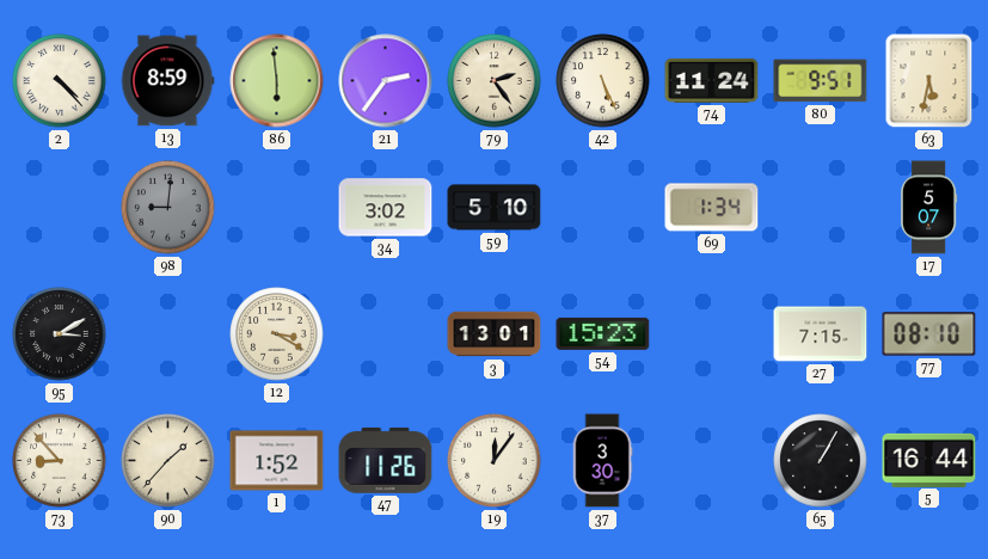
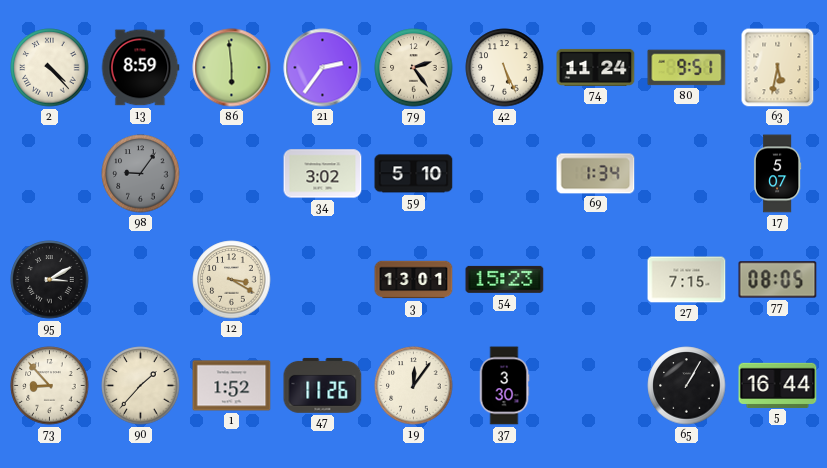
98: 9:01 -> 9:06 (141, 174)
77: 08:10 -> 08:05 (778, 280)
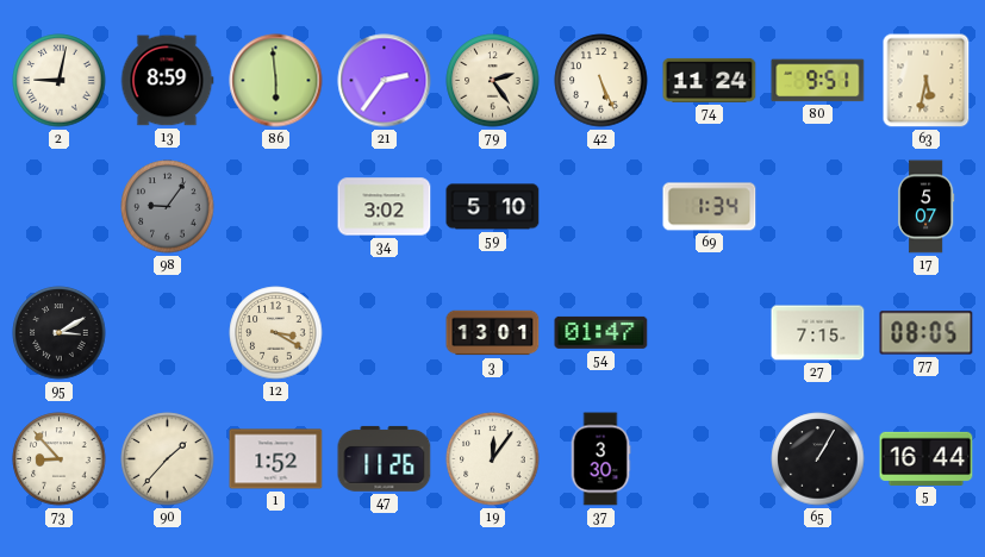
2: 4:23 -> 9:02 (60, 81)
54: 15:23 -> 01:47 (601, 332)
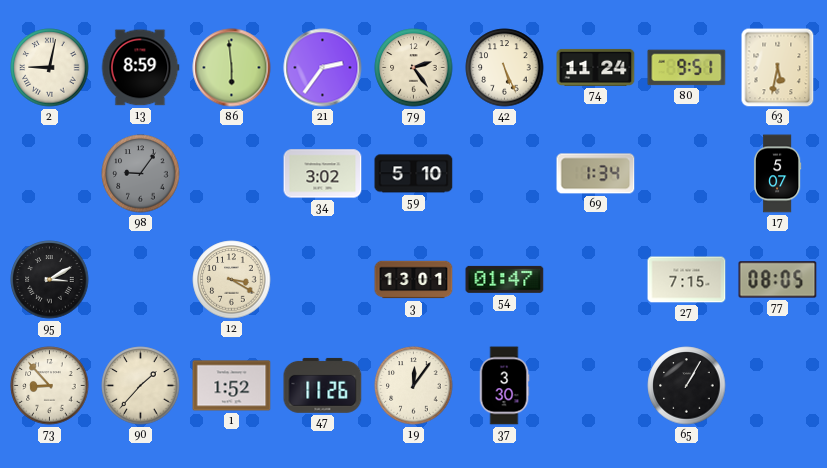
5: 16:44 -> none (927, 458)
